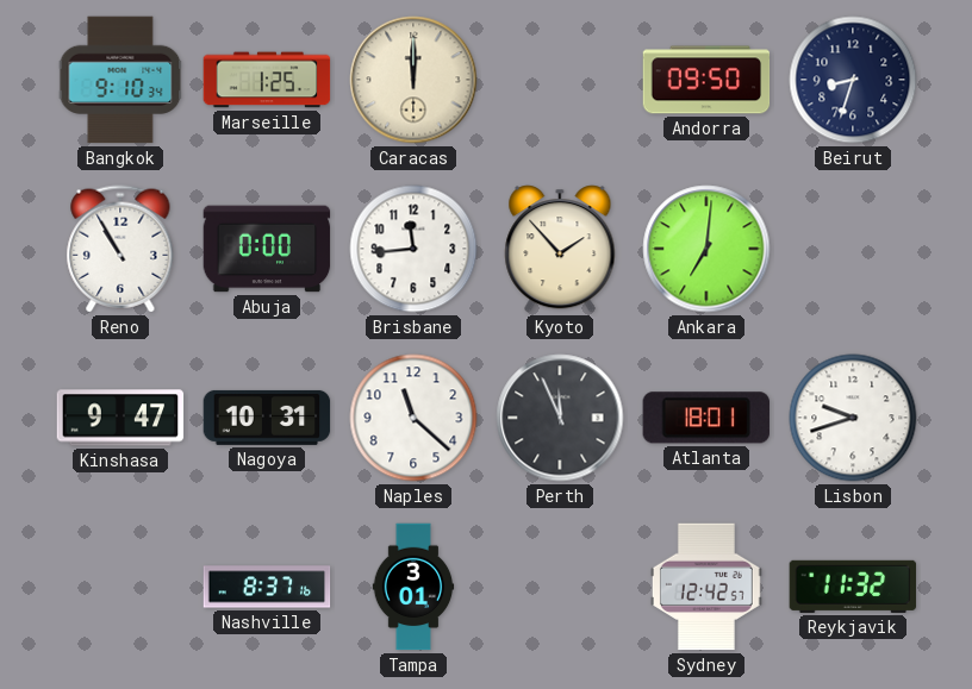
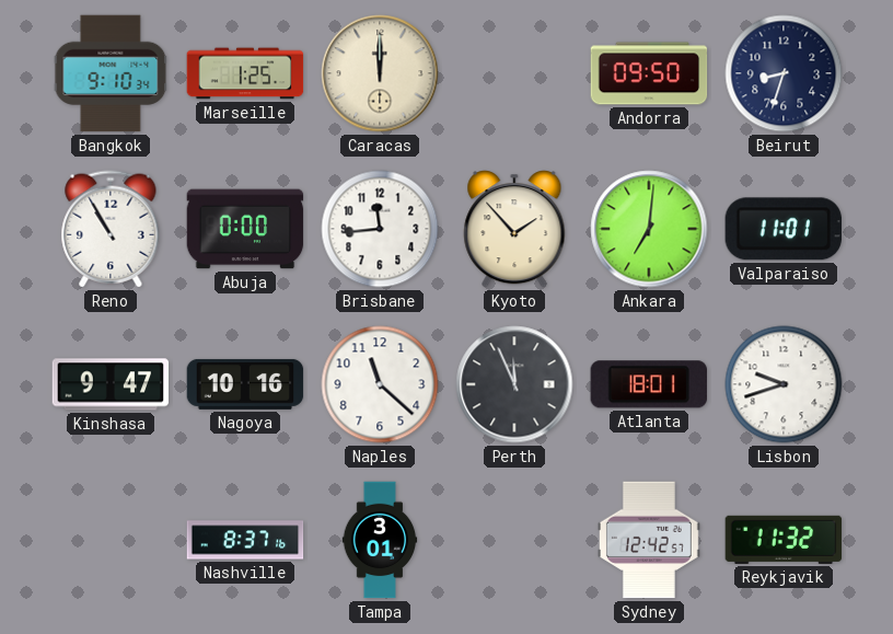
Valparaiso: none -> 11:01 (784, 229)
Nagoya: 10:31 -> 10:16 (245, 384)
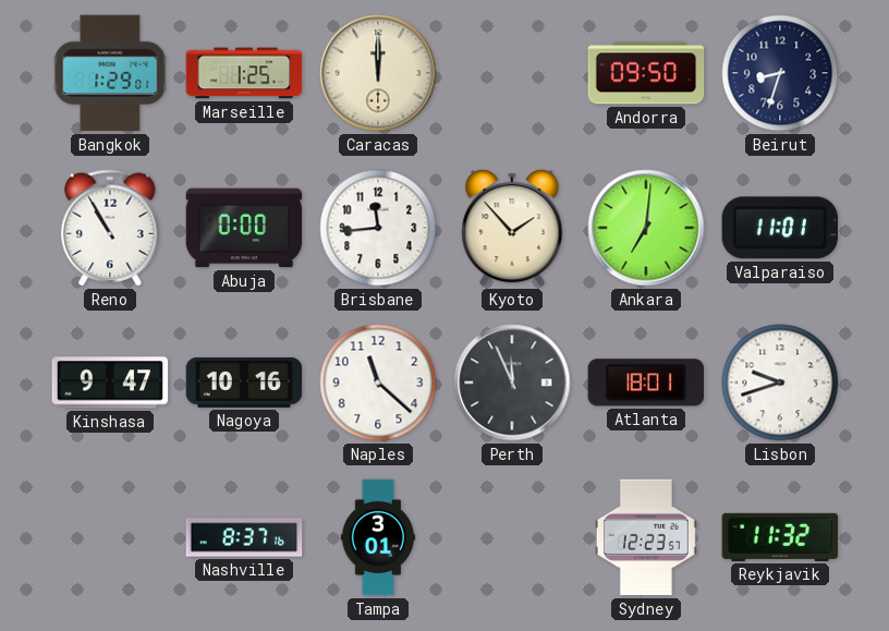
Bangkok: 9:10 -> 1:29 (110, 73)
Sydney: 12:42 -> 12:23 (646, 537)
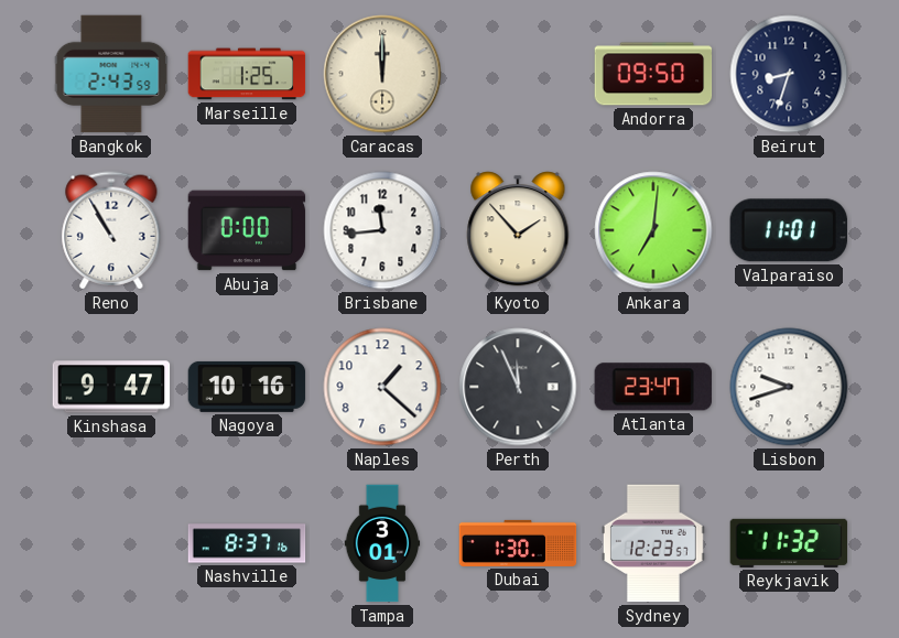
Bangkok: 1:29 -> 2:43 (111, 74)
Naples: 11:22 -> 1:22 (382, 387)
Atlanta: 18:01 -> 23:47 (653, 387)
Dubai: none -> 1:30 (518, 543)
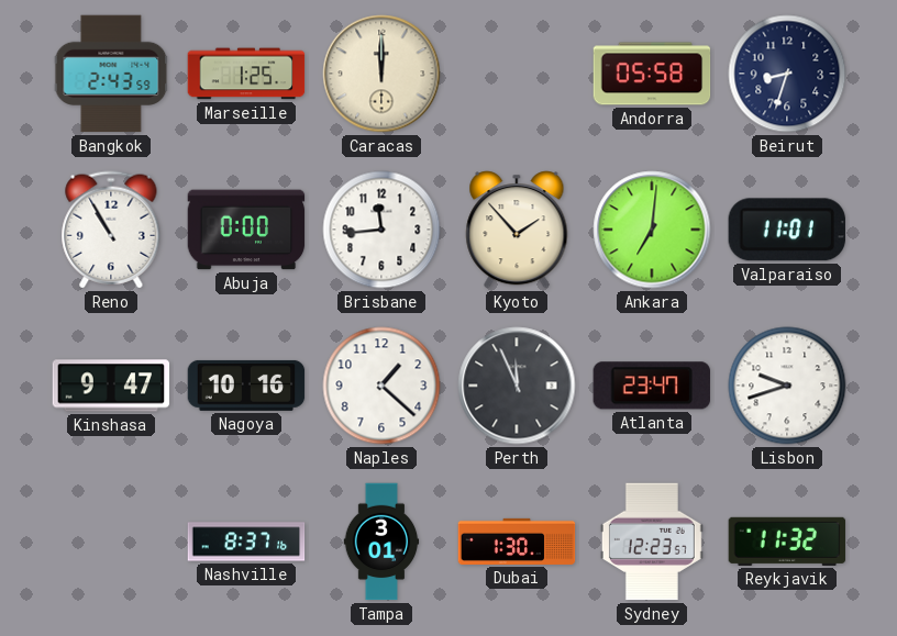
Andorra: 09:50 -> 05:58 (652, 74)
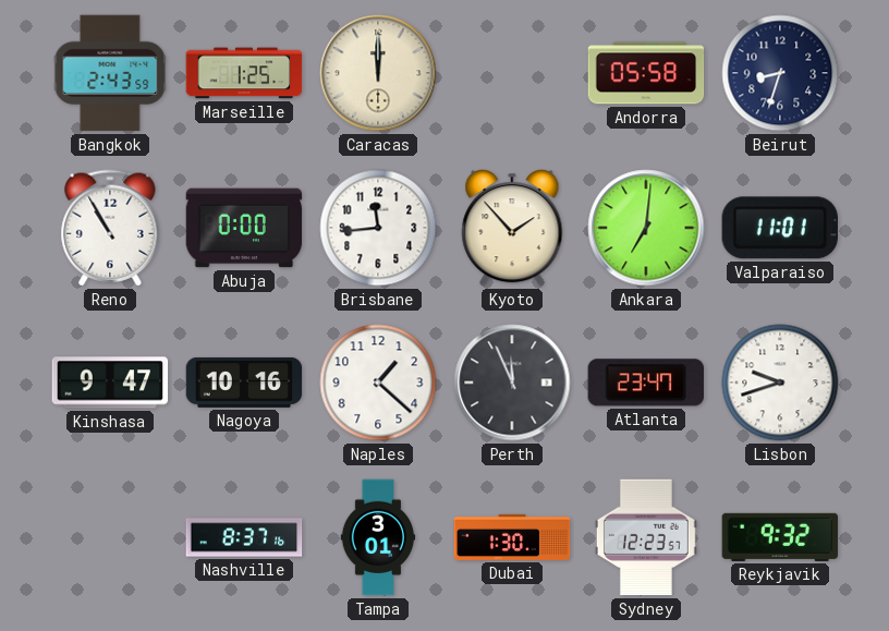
Reykjavik: 11:32 -> 9:32 (780, 537)
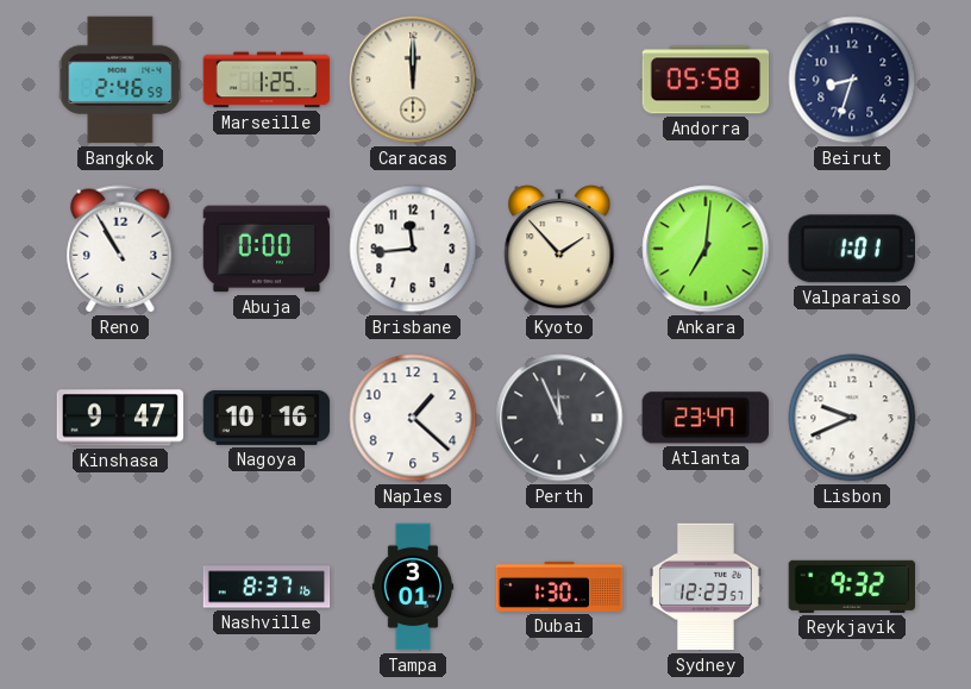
Bangkok: 2:43 -> 2:46 (120, 80)
Valparaiso: 11:01 -> 1:01 (852, 249)
Lisbon: 9:42 -> 9:41 (852, 418)
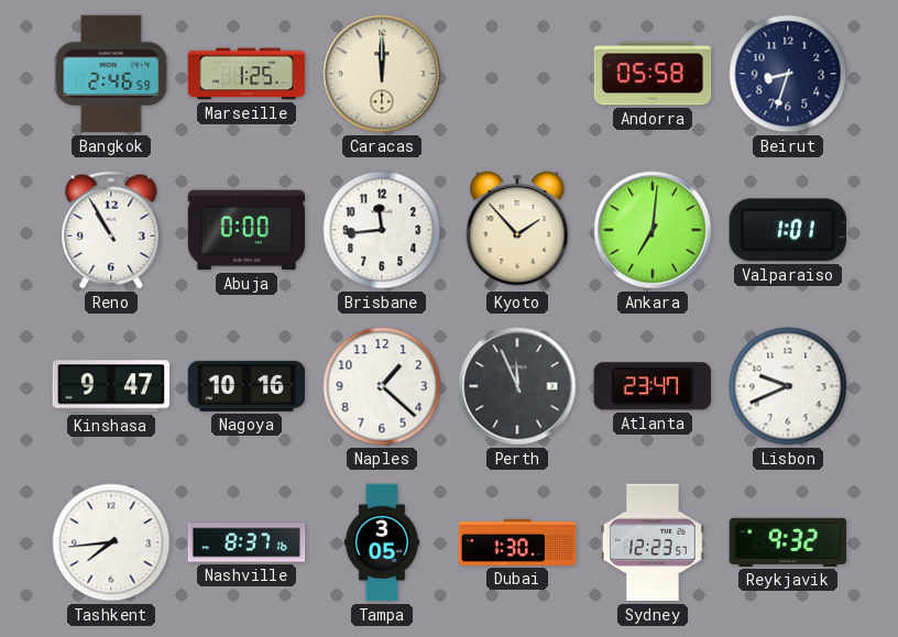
Tashkent: none -> 7:44 (111, 542)
Tampa: 3:01 -> 3:05 (382, 542)
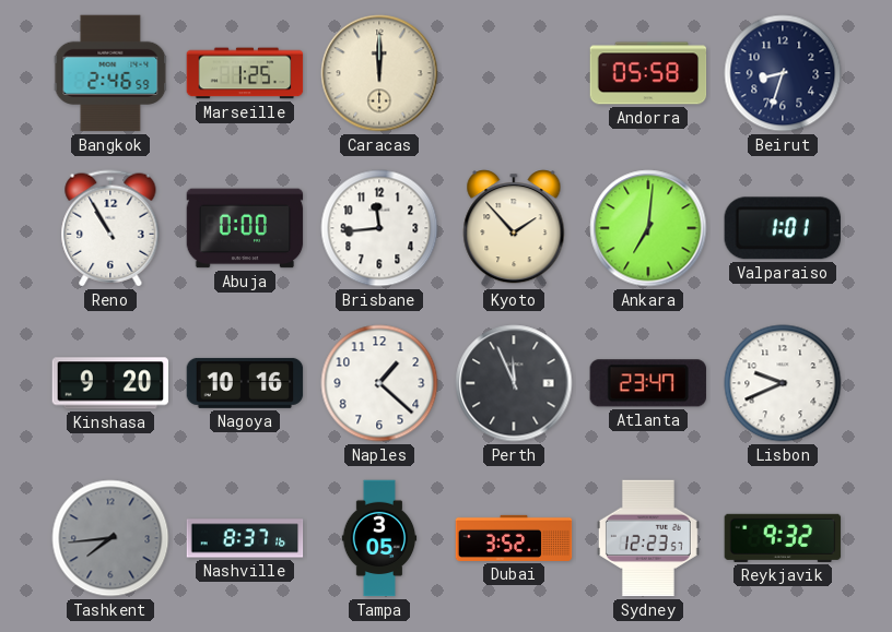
Kinshasa: 9:47 -> 9:20 (110, 383)
Tashkent dial: white -> grey (110, 538)
Dubai: 1:30 -> 3:52 (514, 538)
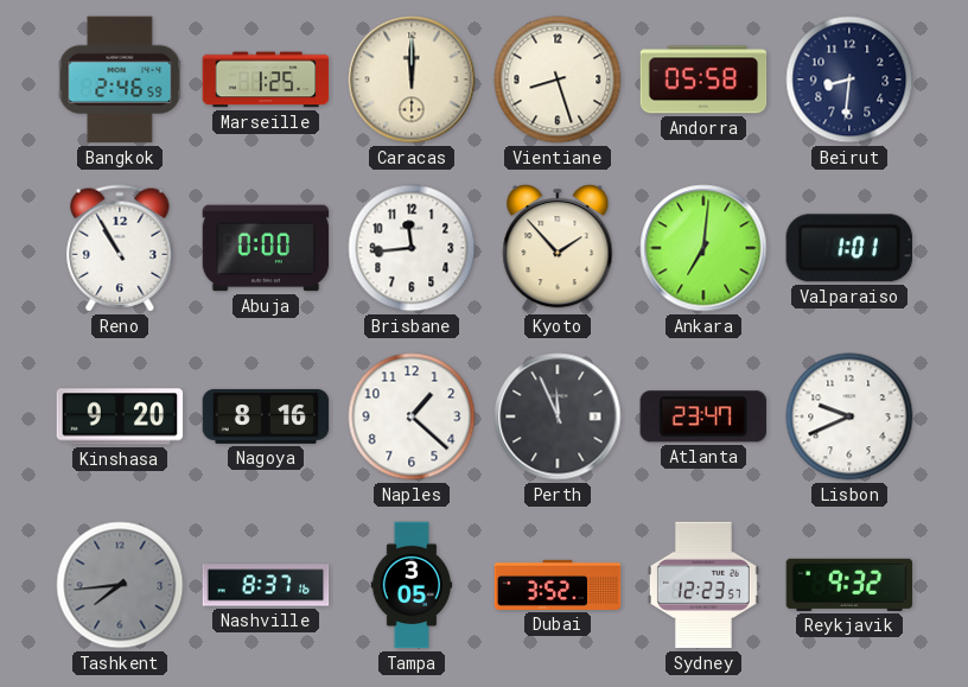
Vientiane: none -> 8:27 (558, 79)
Beirut: 8:33 -> 8:31 (849, 79)
Nagoya: 10:16 -> 8:16 (266, 416)
